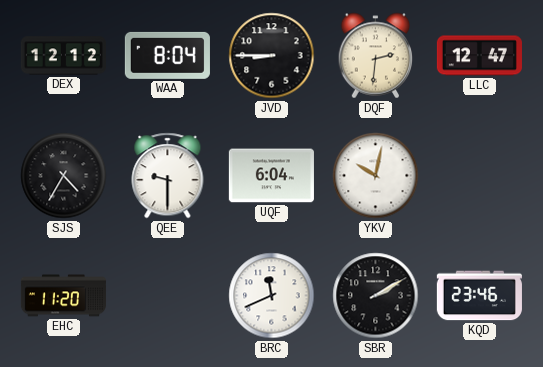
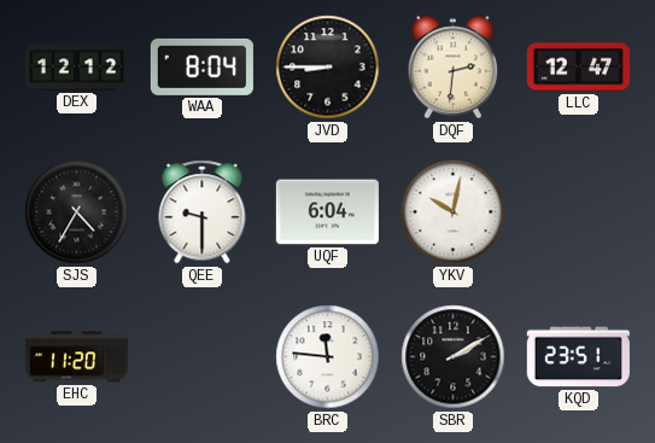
BRC: 11:41 -> 11:46 (328, 357)
KQD: 23:46 -> 23:51 (578, 357)
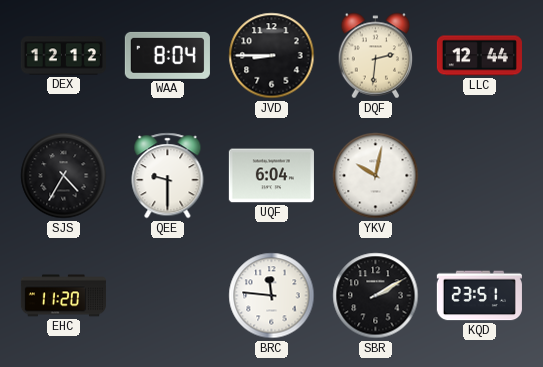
LLC: 12:47 -> 12:44 (479, 56)
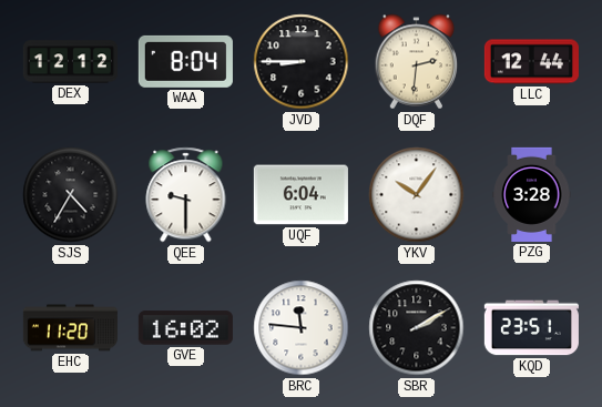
YKV: 10:02 -> 10:06 (417, 195)
PZG: none -> 3:28 (532, 194)
GVE: none -> 16:02 (185, 328)
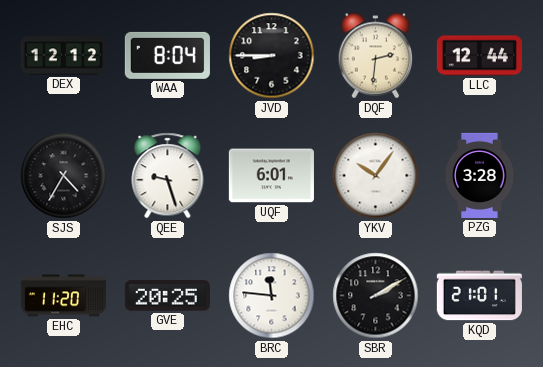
QEE: 9:30 -> 9:27 (168, 176)
UQF: 6:04 -> 6:01 (271, 176)
GVE: 16:02 -> 20:25 (167, 296)
KQD: 23:51 -> 21:01 (479, 296)
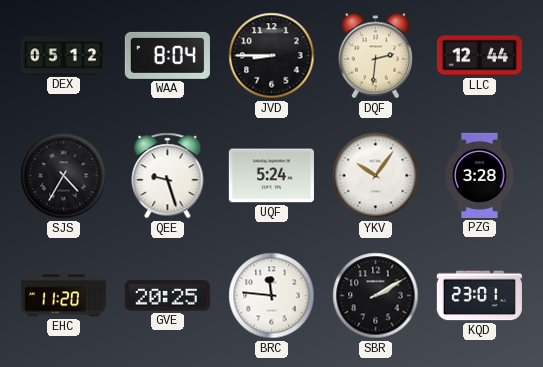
DEX: 12:12 -> 05:12 (63, 56)
UQF: 6:01 -> 5:24 (271, 176)
KQD: 21:01 -> 23:01 (479, 296)
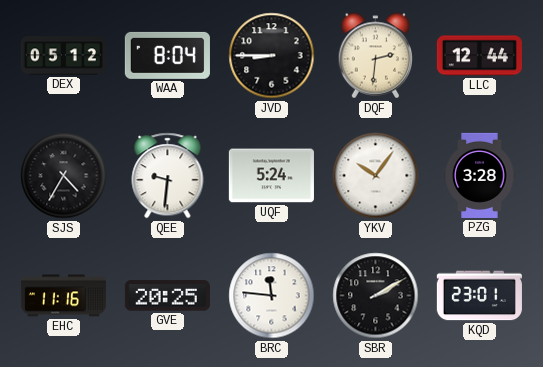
QEE: 9:27 -> 9:31 (168, 176)
EHC: 11:20 -> 11:16 (63, 296)
